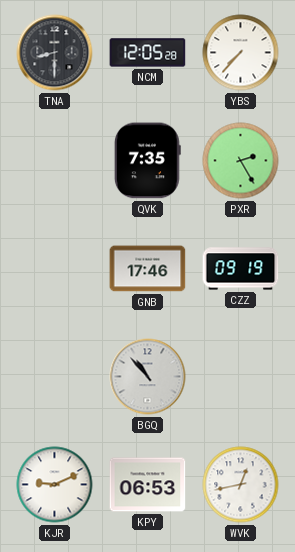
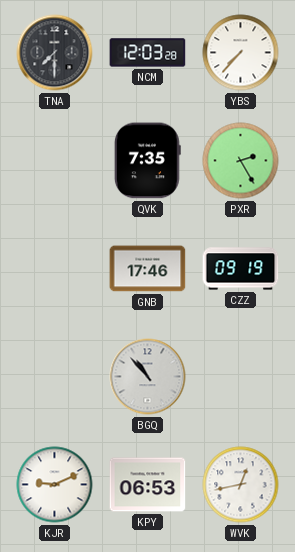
TNA: 8:30 -> 7:30 (55, 53)
NCM: 12:05 -> 12:03 (148, 53)
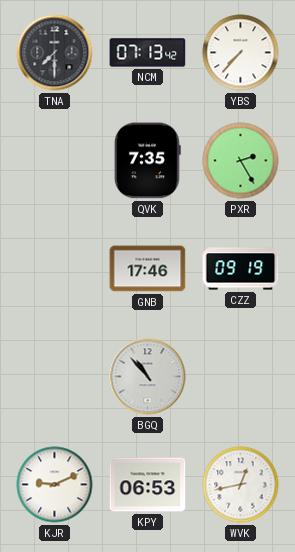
NCM: 12:03 -> 07:13 (148, 53)
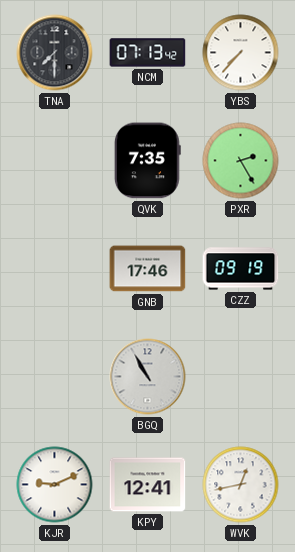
BGQ: 10:53 -> 10:55 (148, 377)
KPY: 06:53 -> 12:41 (148, 485)
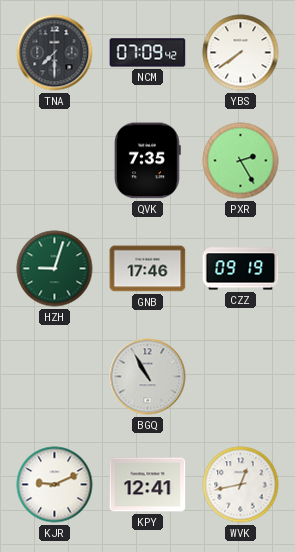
NCM: 07:13 -> 07:09 (148, 53)
YBS: 7:37 -> 7:39 (241, 53)
HZH: none -> 9:03 (55, 269)
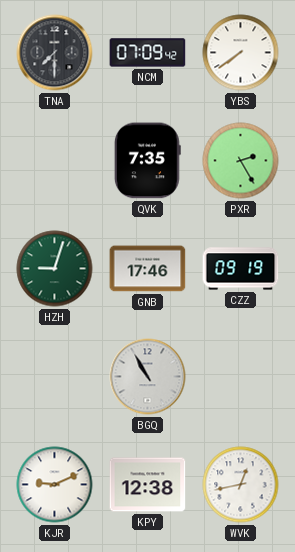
KPY: 12:41 -> 12:38 (148, 485)
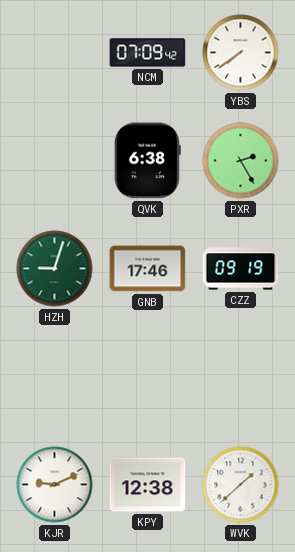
TNA: 7:30 -> none (55, 53)
QVK: 7:35 -> 6:38 (147, 161)
BGQ: 10:55 -> none (148, 377)
WVK: 12:43 -> 1:38 (241, 485)
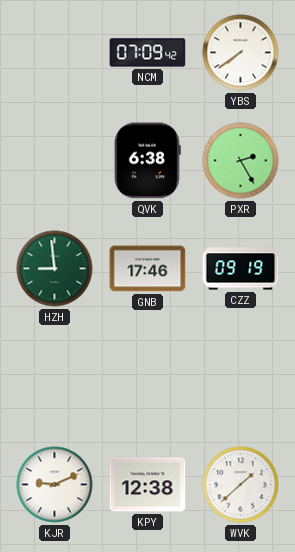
HZH: 9:03 -> 8:59 (55, 269)
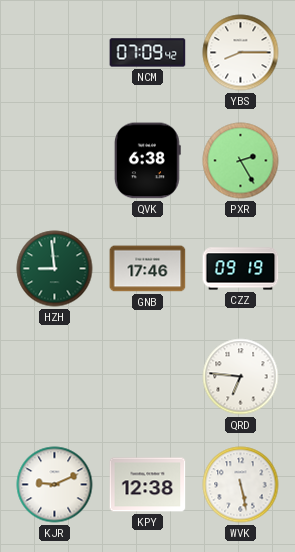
YBS: 7:39 -> 8:15 (241, 53)
QRD: none -> 6:46 (241, 377)
WVK: 1:38 -> 5:28 (241, 485)
